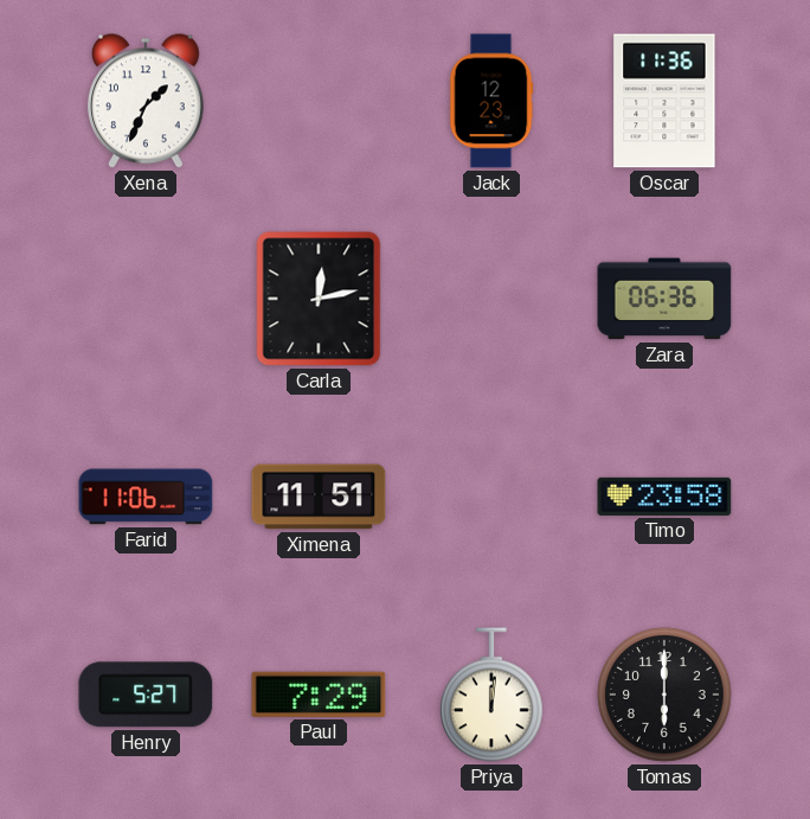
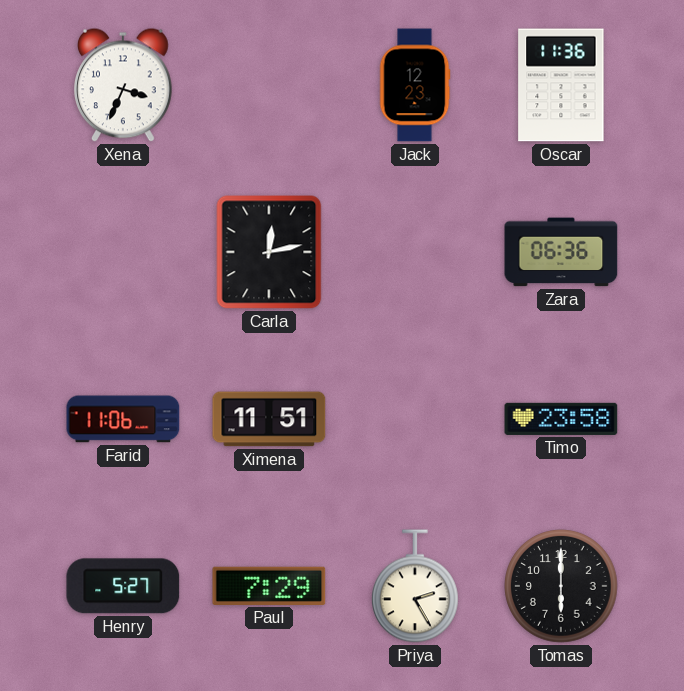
Xena: 1:34 -> 3:34 (124, 85)
Priya: 12:01 -> 2:25 (416, 586)
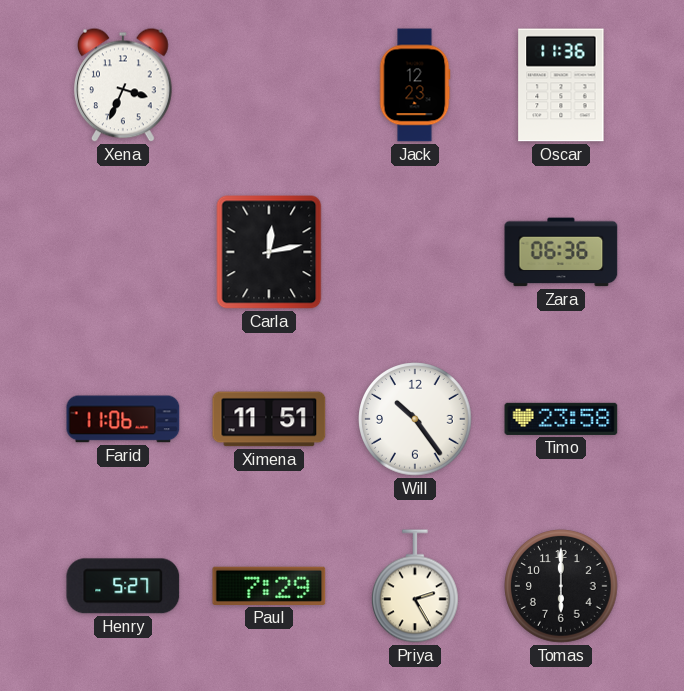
Will: none -> 10:24 (415, 419)
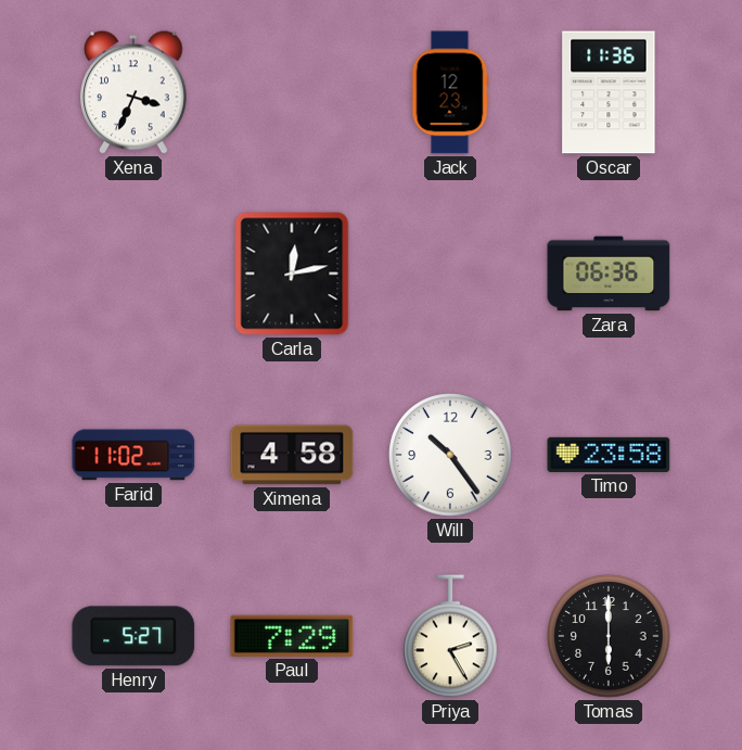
Farid: 11:06 -> 11:02 (133, 455)
Ximena: 11:51 -> 4:58 (292, 455)
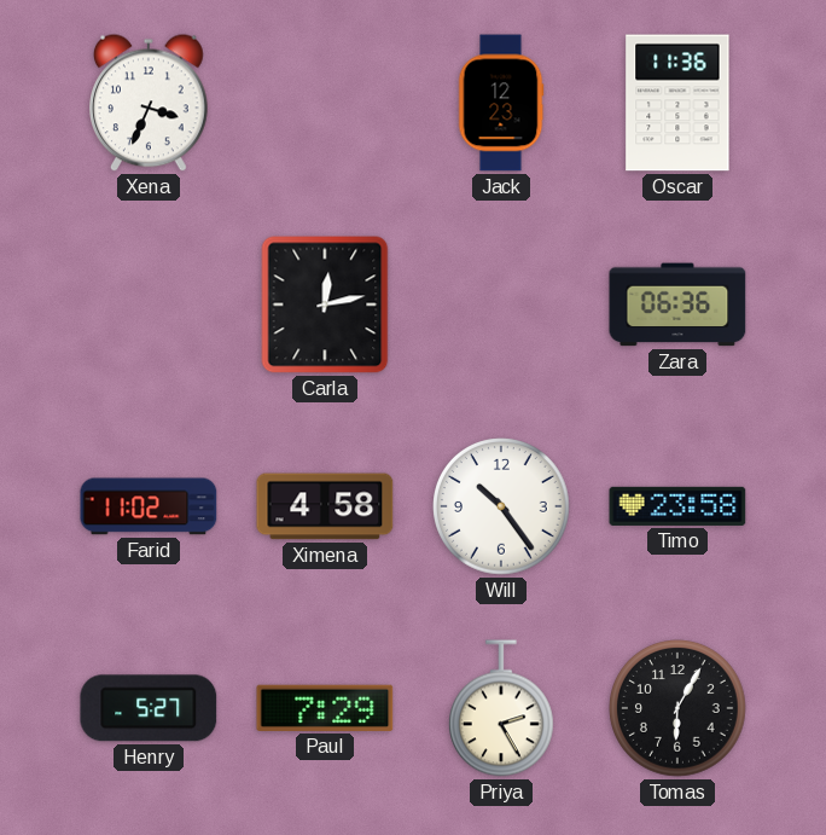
Tomas: 6:00 -> 6:05 (677, 708)
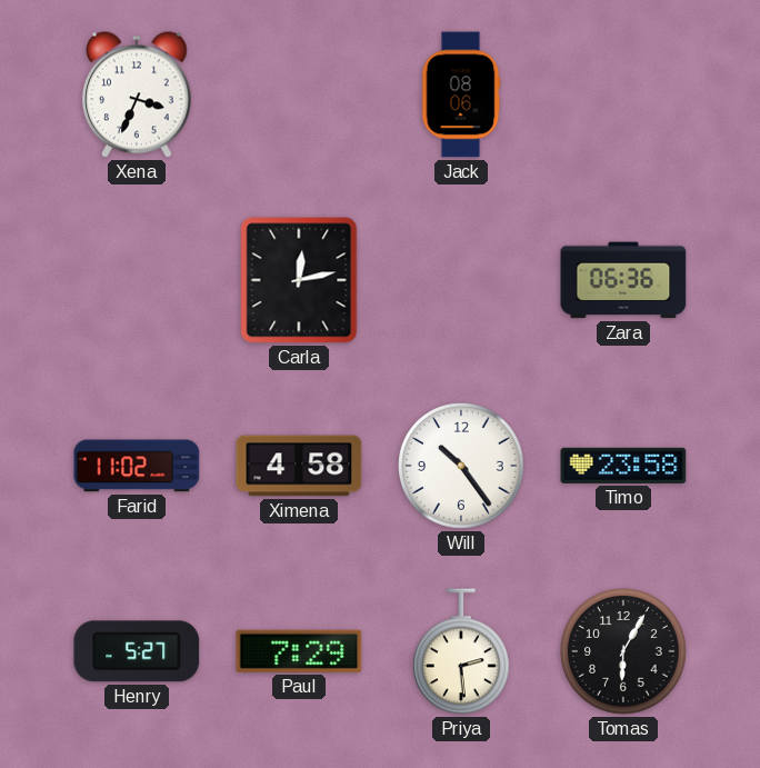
Jack: 12:23 -> 08:06 (461, 94)
Oscar: 11:36 -> none (677, 103)
Priya: 2:25 -> 2:29 (462, 651)
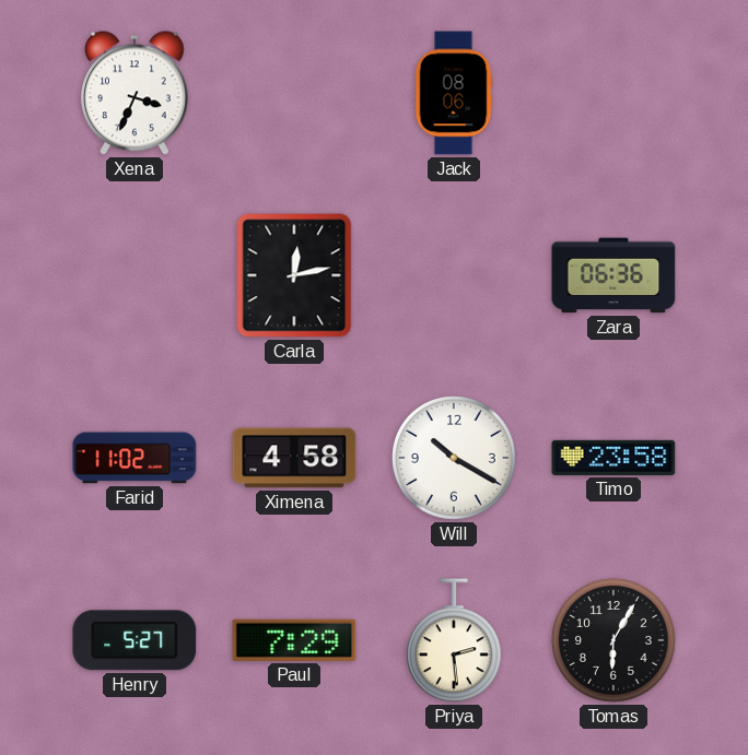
Will: 10:24 -> 10:20 (454, 458)
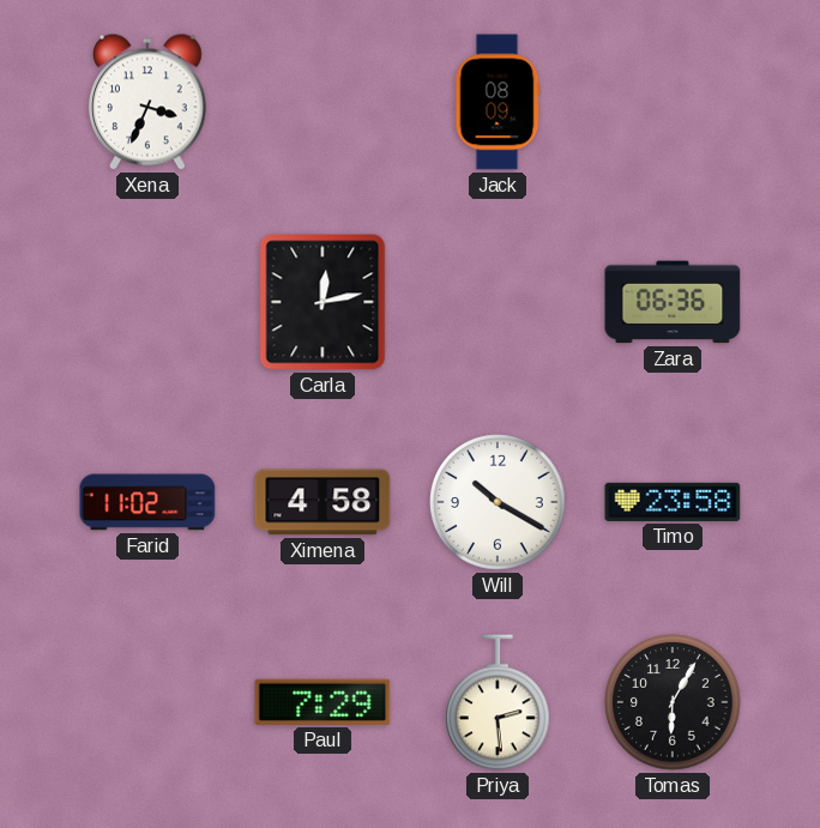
Jack: 08:06 -> 08:09 (498, 102)
Henry: 5:27 -> none (135, 640)
